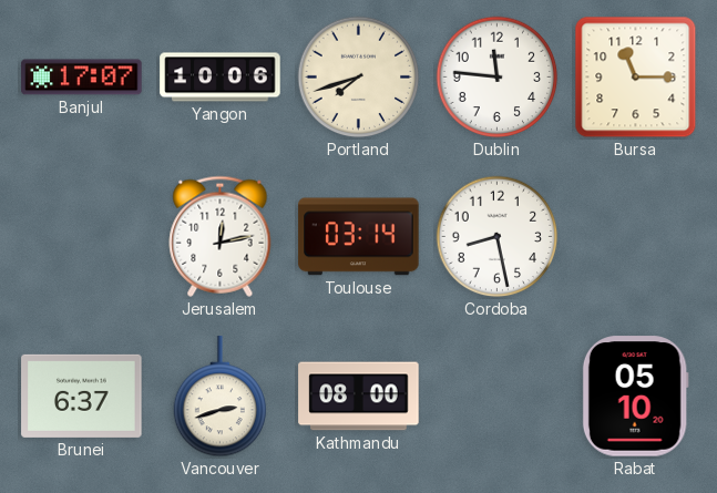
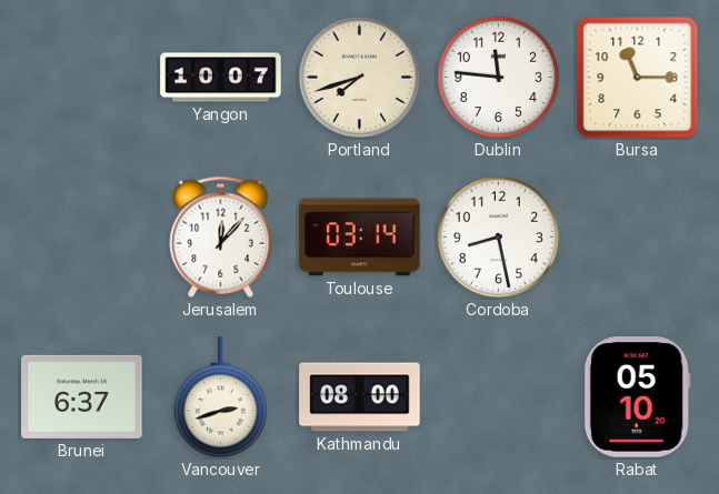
Banjul: 17:07 -> none (82, 78)
Yangon: 10:06 -> 10:07 (221, 78)
Jerusalem: 12:13 -> 12:07 (221, 236)
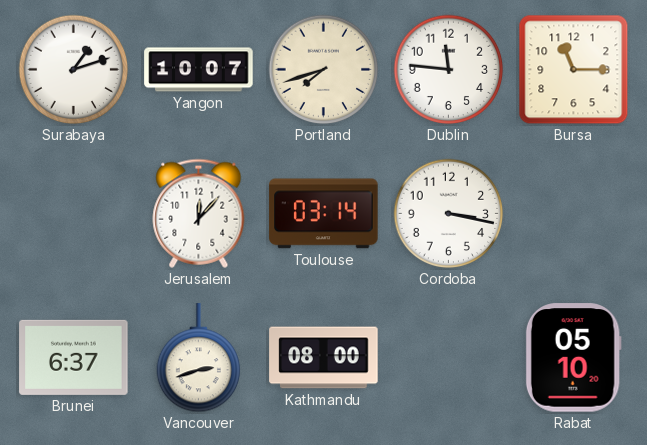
Surabaya: none -> 1:12 (74, 70)
Cordoba: 8:28 -> 3:17 (449, 214)
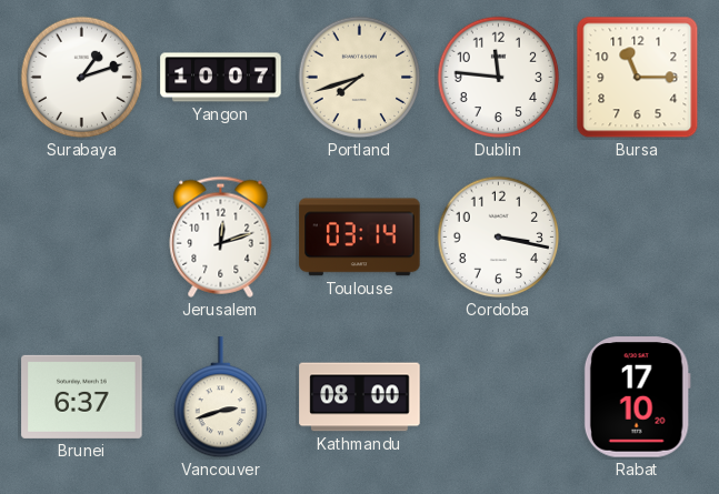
Jerusalem: 12:07 -> 12:12 (221, 236)
Rabat: 05:10 -> 17:10 (637, 397)
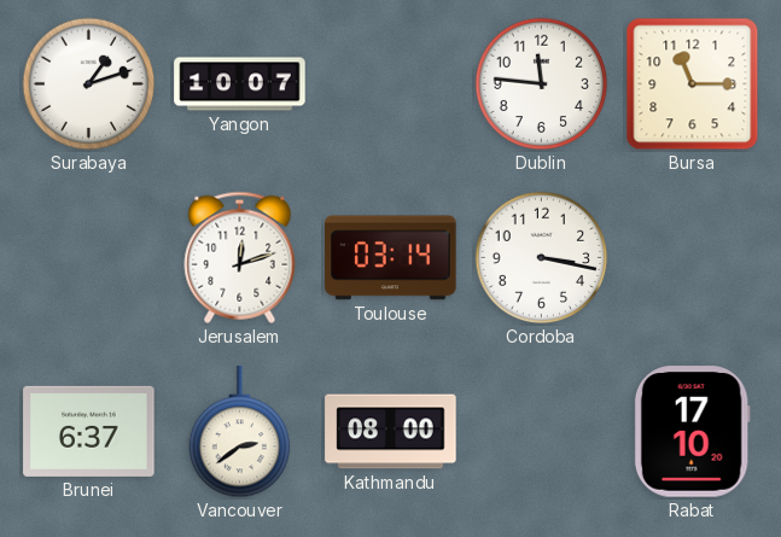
Portland: 7:42 -> none (360, 78)
Vancouver: 2:42 -> 2:39 (240, 432)
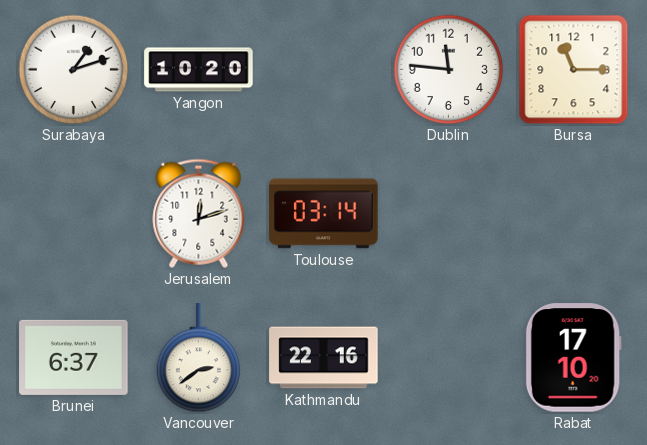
Yangon: 10:07 -> 10:20 (199, 70)
Cordoba: 3:17 -> none (542, 258)
Kathmandu: 08:00 -> 22:16 (324, 358)
